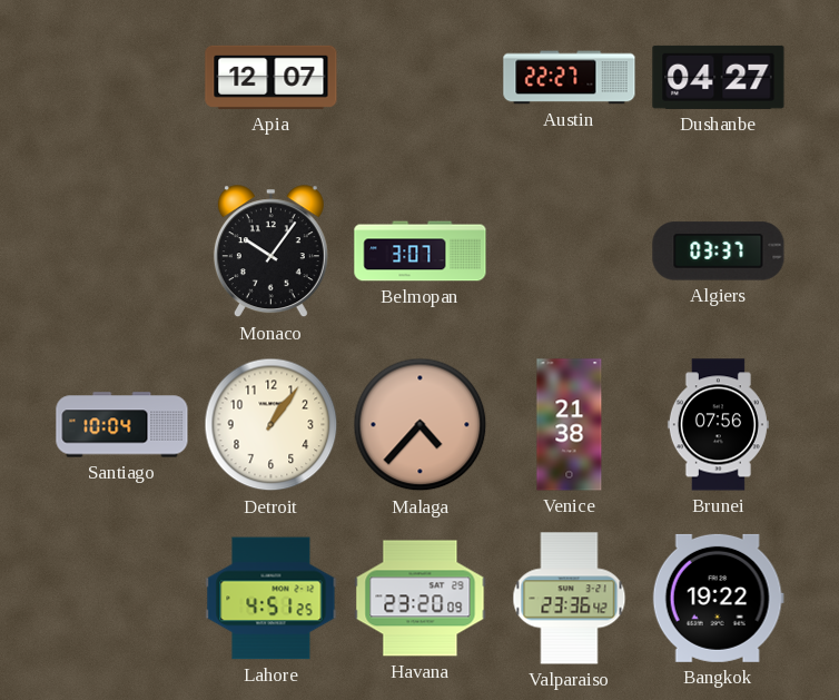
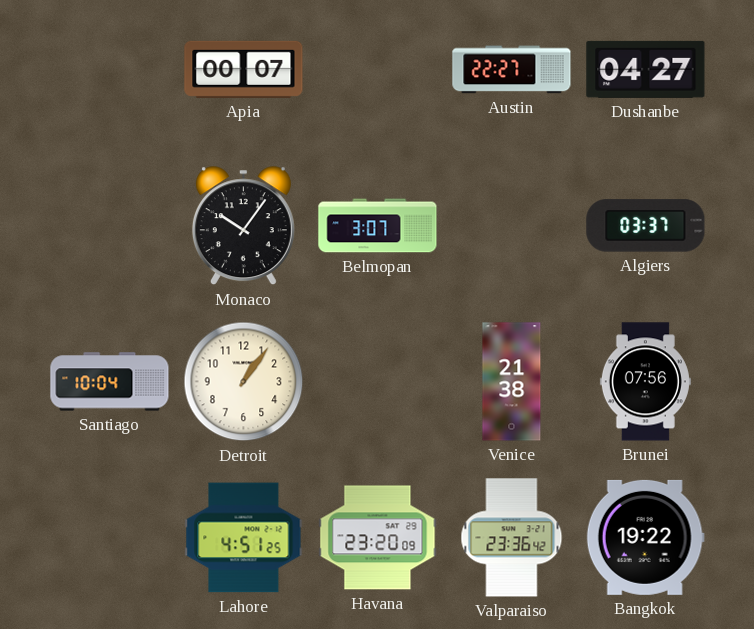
Apia: 12:07 -> 00:07 (244, 69)
Malaga: 4:37 -> none (421, 425)
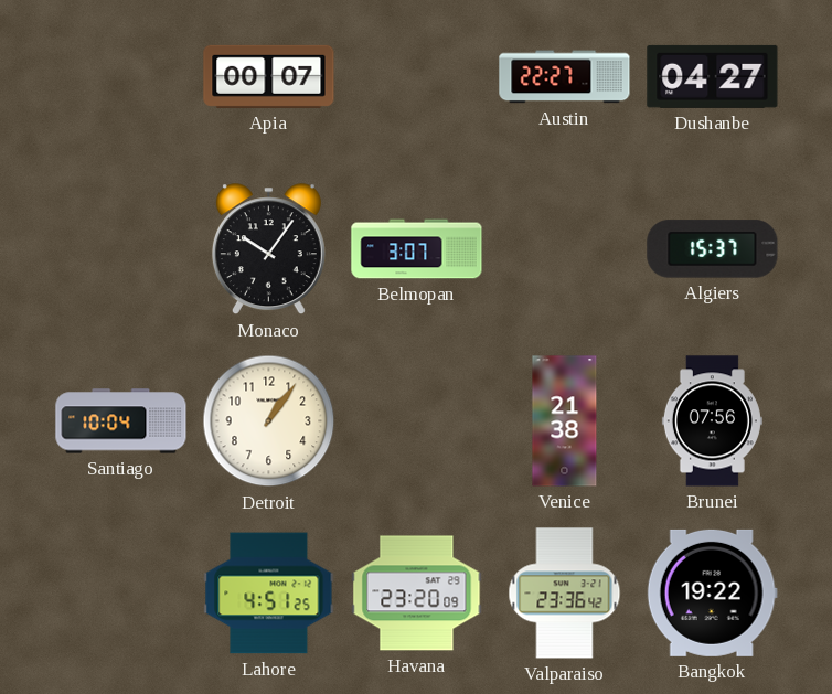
Algiers: 03:37 -> 15:37 (713, 249)
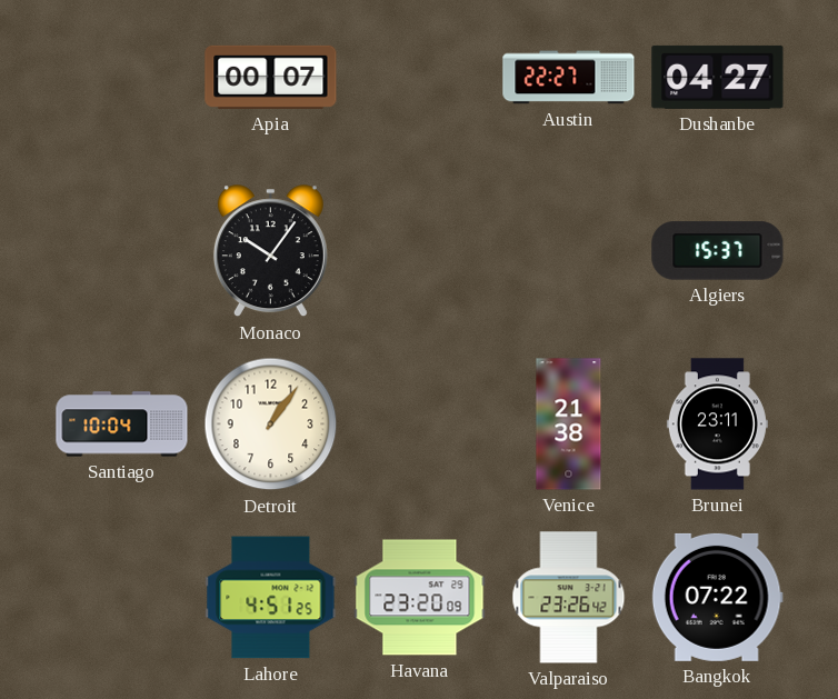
Belmopan: 3:07 -> none (417, 249)
Brunei: 07:56 -> 23:11 (717, 425)
Valparaiso: 23:36 -> 23:26 (569, 598)
Bangkok: 19:22 -> 07:22 (717, 597)
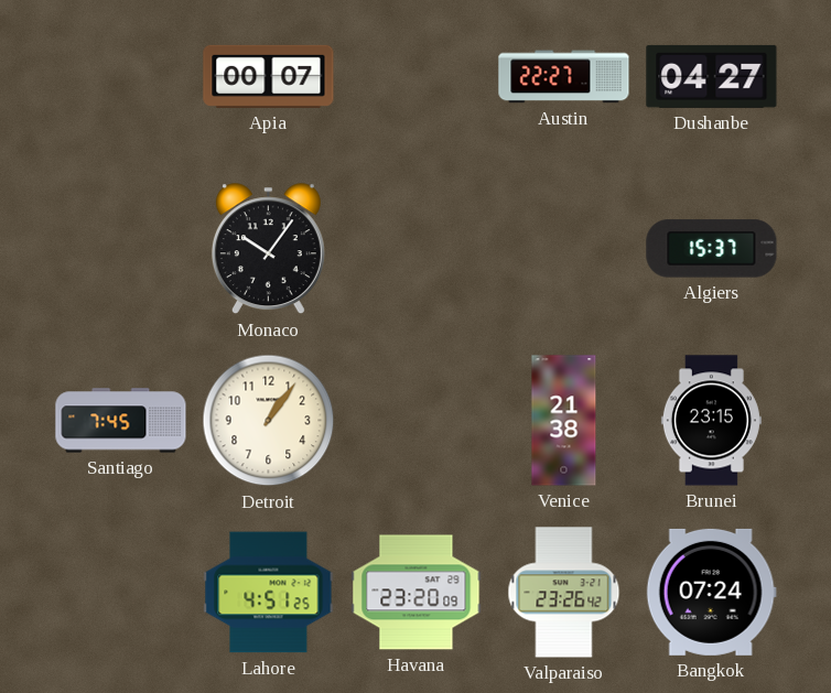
Santiago: 10:04 -> 7:45 (121, 421)
Brunei: 23:11 -> 23:15 (711, 421)
Bangkok: 07:22 -> 07:24 (711, 592)
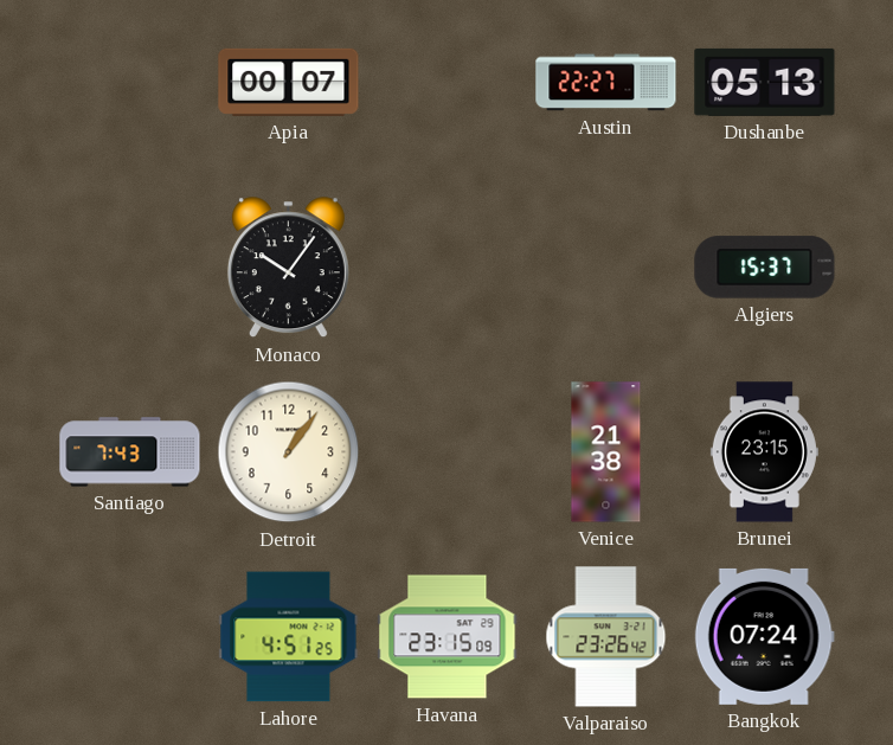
Dushanbe: 04:27 -> 05:13 (765, 82)
Santiago: 7:45 -> 7:43 (130, 452)
Havana: 23:20 -> 23:15 (448, 637)
